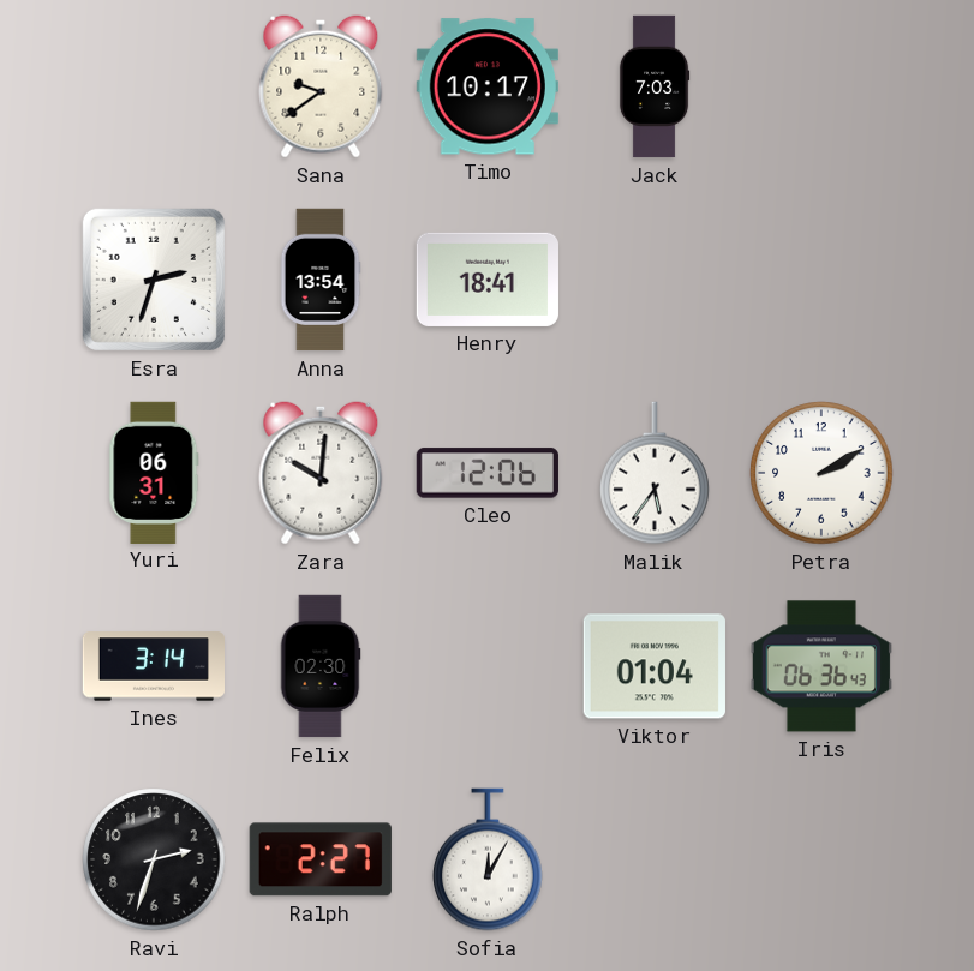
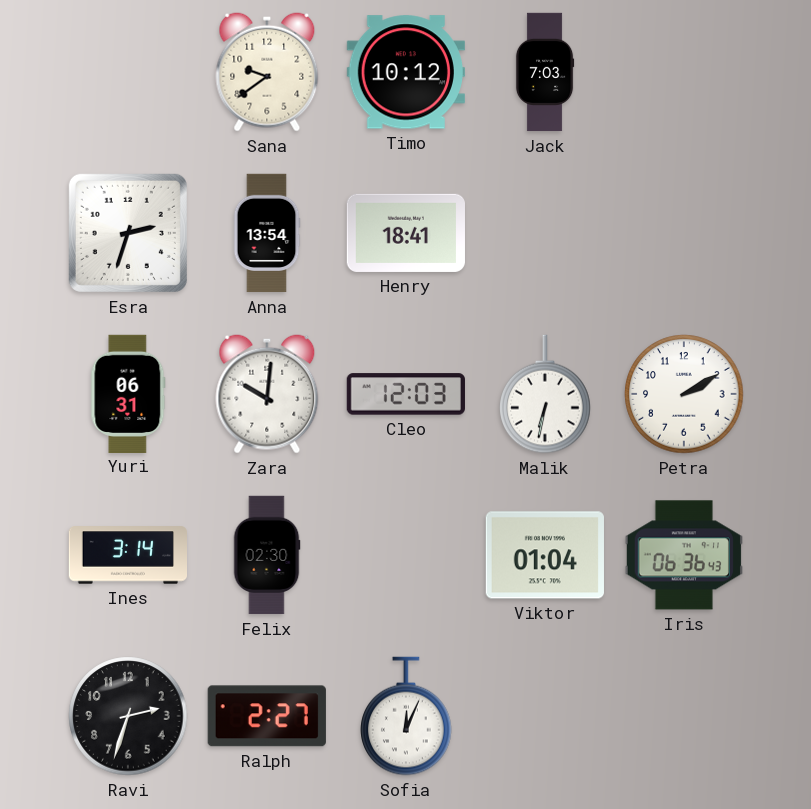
Timo: 10:17 -> 10:12 (406, 72)
Cleo: 12:06 -> 12:03 (405, 394)
Malik: 5:36 -> 6:32 (545, 394)
Sofia: 12:05 -> 12:04 (406, 716)
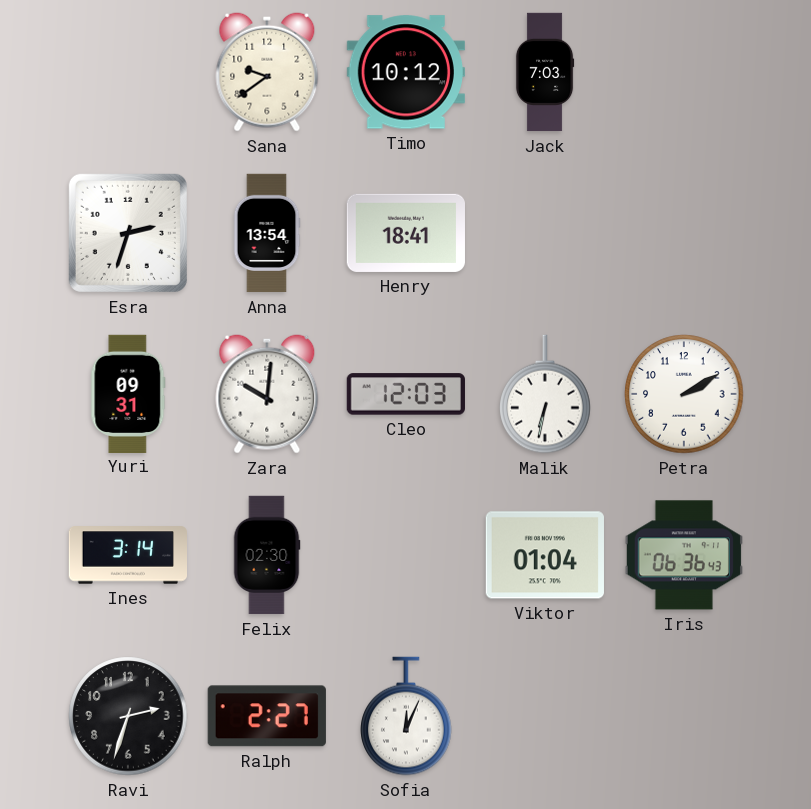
Yuri: 06:31 -> 09:31 (128, 393)
